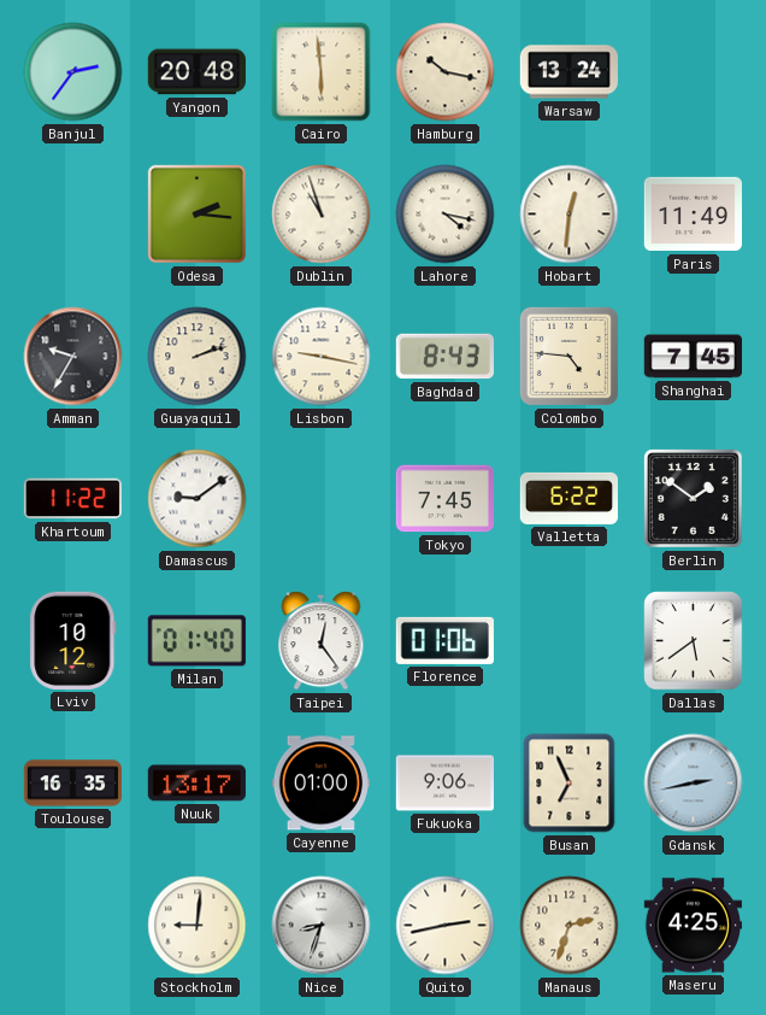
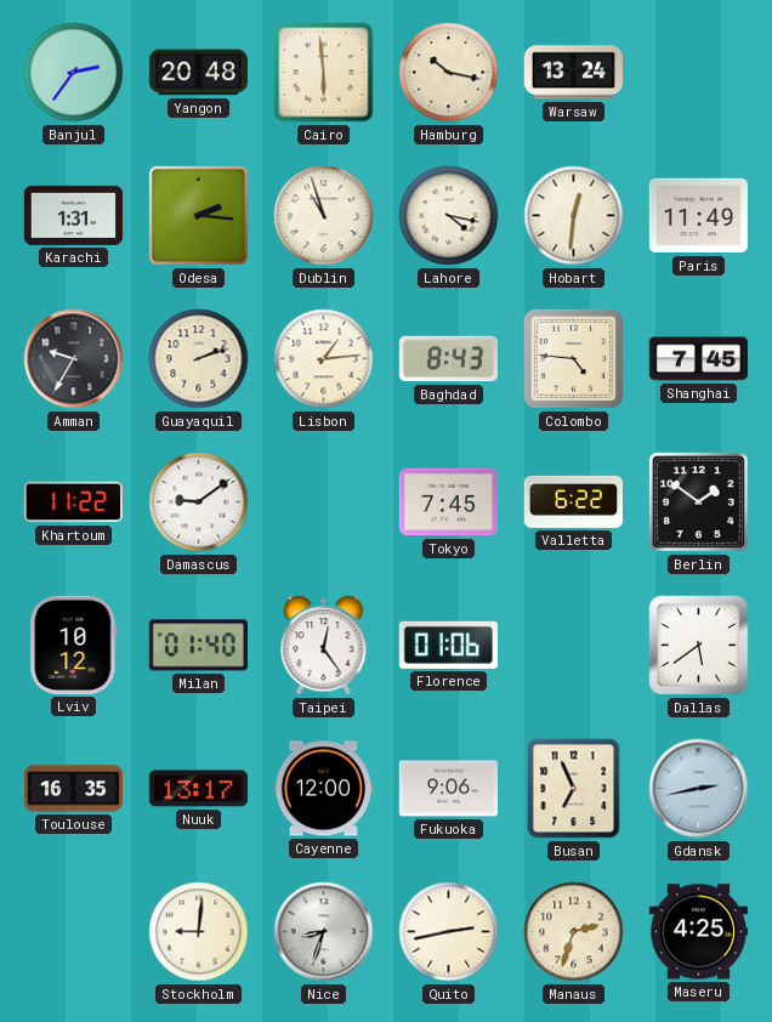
Karachi: none -> 1:31 (73, 215)
Lisbon: 9:17 -> 1:14 (324, 359)
Cayenne: 01:00 -> 12:00 (323, 789)
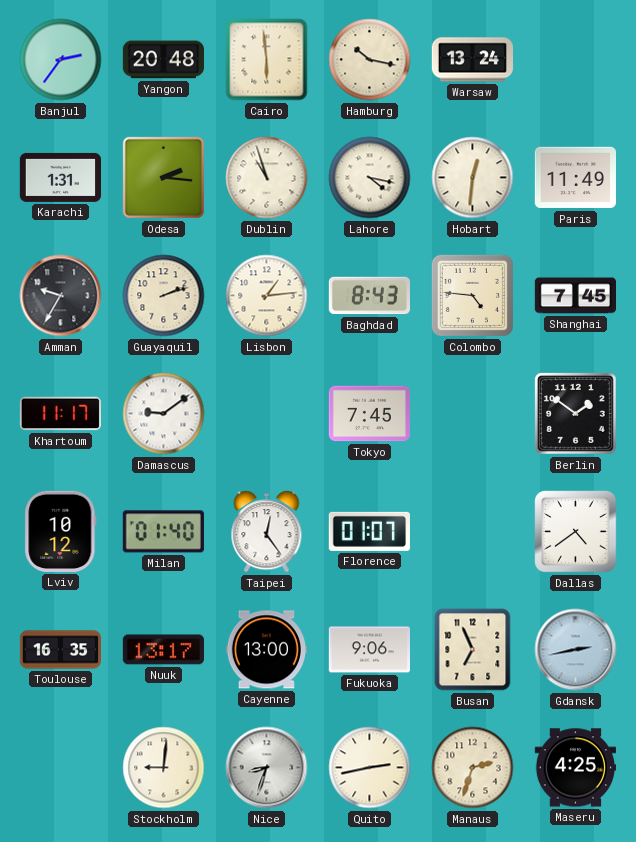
Khartoum: 11:22 -> 11:17 (60, 414)
Valletta: 6:22 -> none (573, 501)
Florence: 01:06 -> 01:07 (369, 531)
Dallas: 5:39 -> 4:39 (576, 532)
Cayenne: 12:00 -> 13:00 (266, 650)
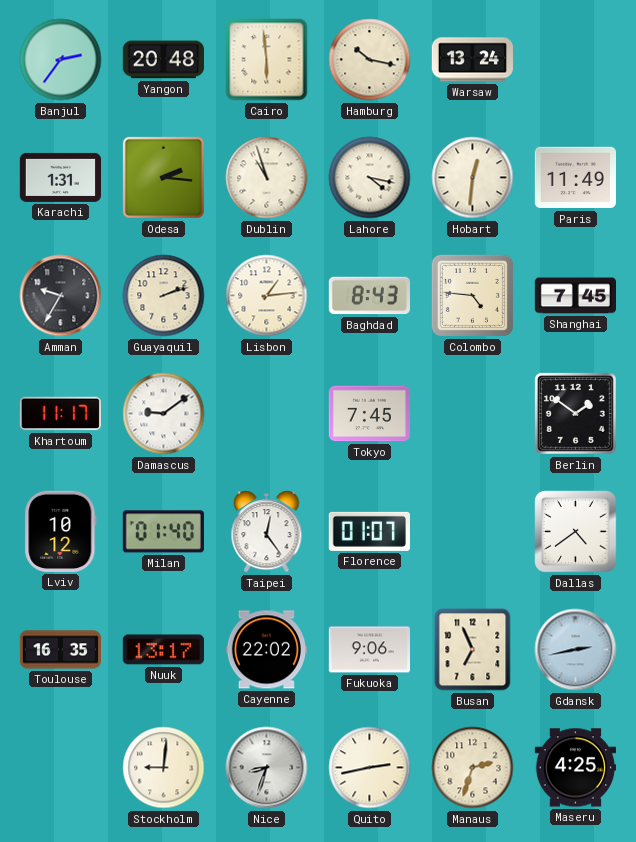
Cayenne: 13:00 -> 22:02 (266, 650)
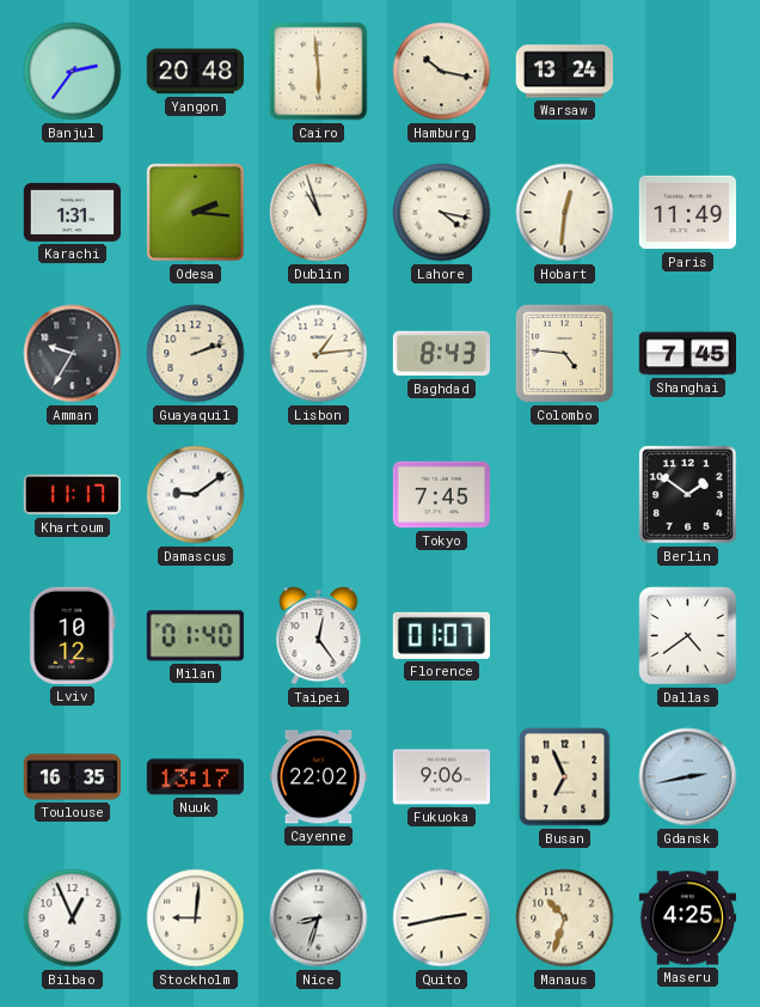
Bilbao: none -> 12:56 (73, 918)
Manaus: 2:33 -> 10:33 (565, 918)
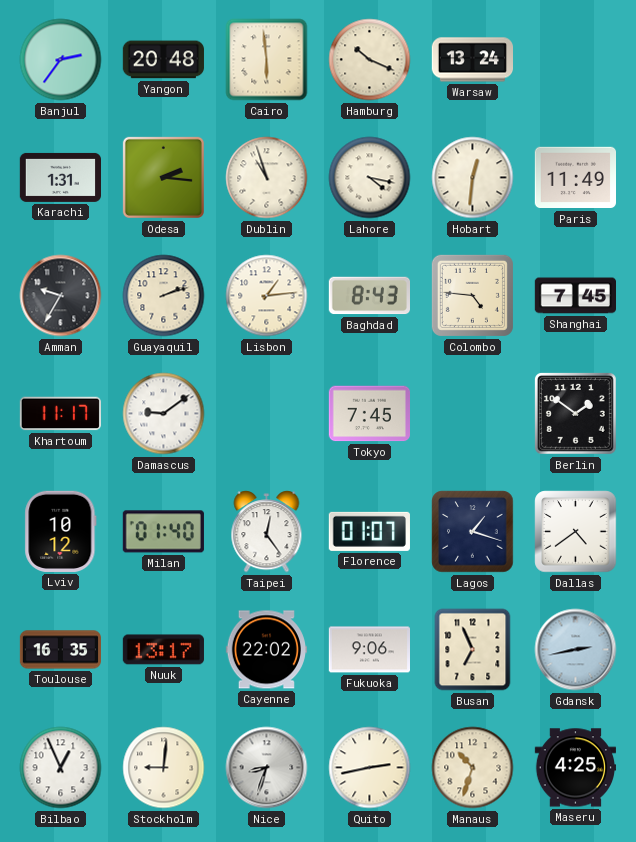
Hamburg: 10:17 -> 10:19 (370, 60)
Lagos: none -> 1:18 (473, 532)
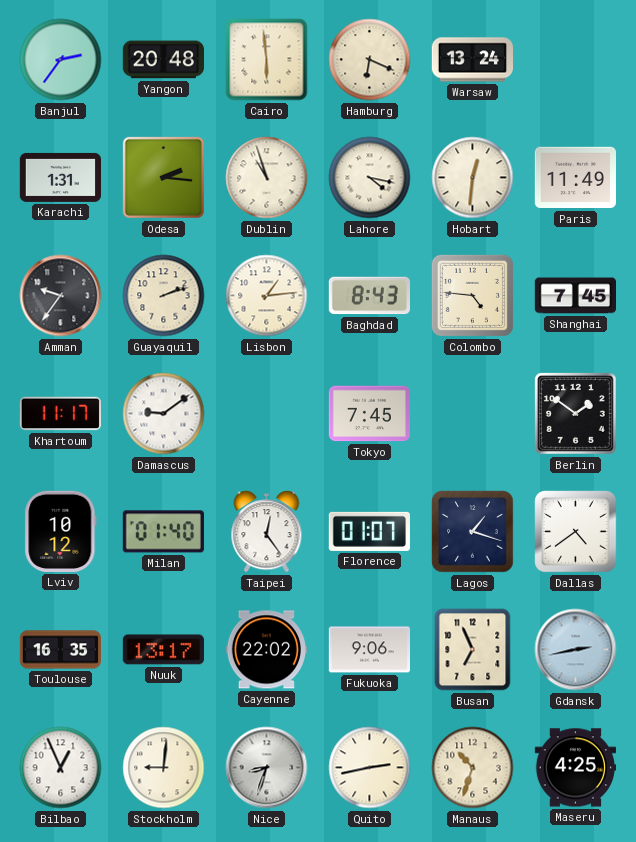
Hamburg: 10:19 -> 6:19 (370, 60)
Amman: 9:35 -> 9:36 (61, 296)
